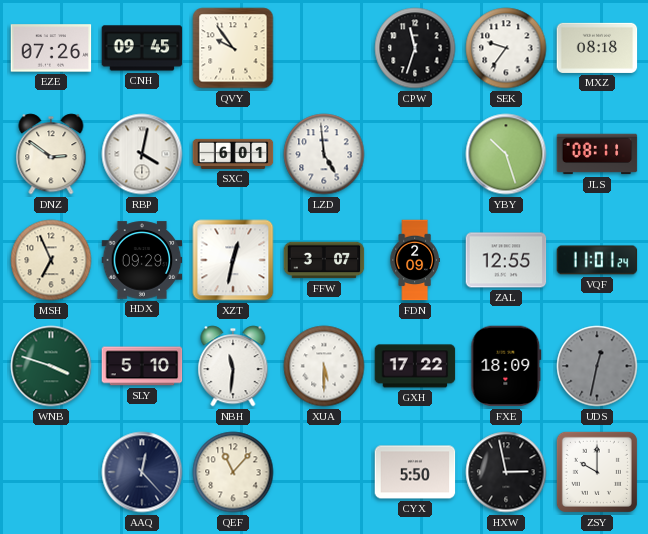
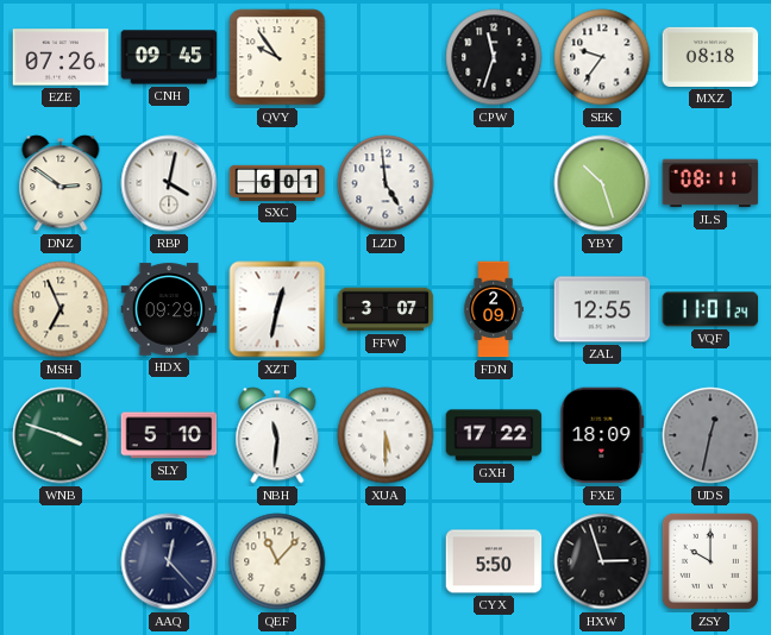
HXW: 2:58 -> 2:57 (602, 561)
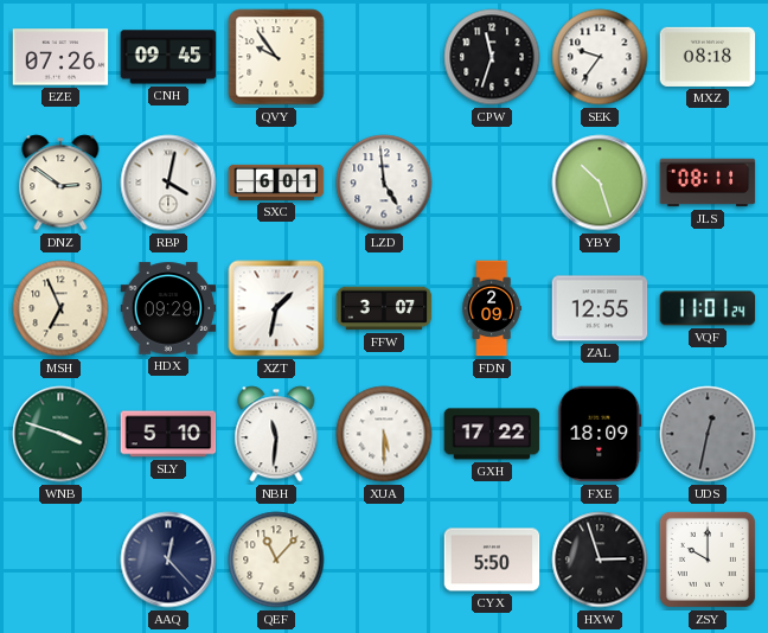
XZT: 12:32 -> 1:32 (276, 308)
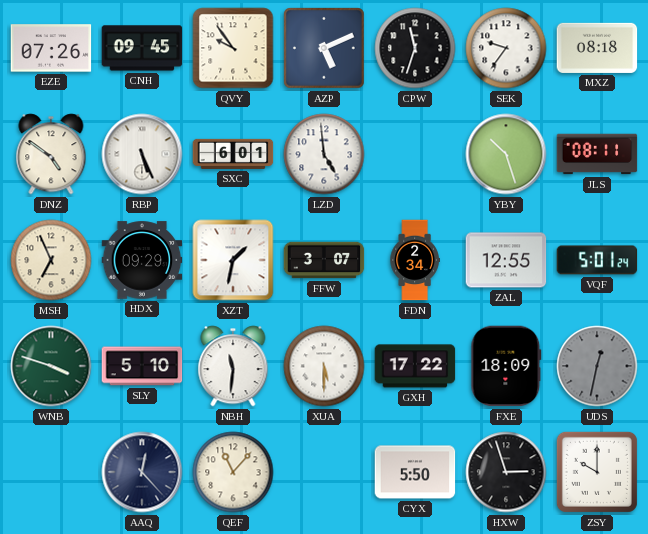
AZP: none -> 5:11 (325, 49)
DNZ: 2:51 -> 4:51 (51, 154)
RBP: 4:02 -> 5:26 (142, 154)
FDN: 2:09 -> 2:34 (415, 260)
VQF: 11:01 -> 5:01 (597, 260)
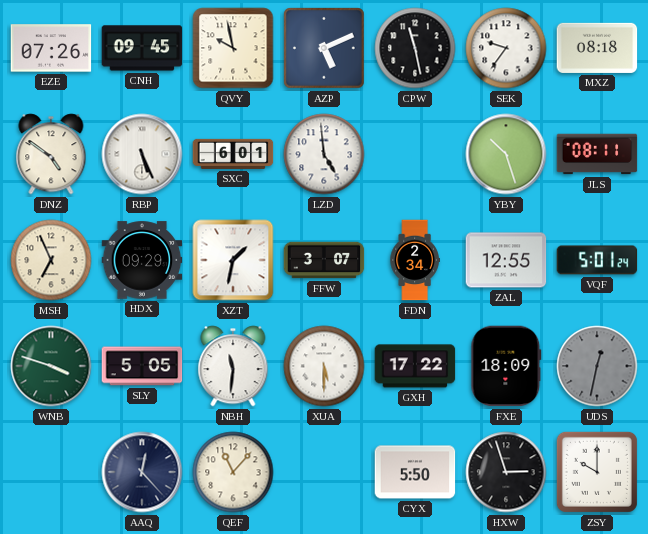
QVY: 9:54 -> 9:58 (233, 48)
CPW: 11:33 -> 11:28 (415, 48)
SLY: 5:10 -> 5:05 (142, 366)
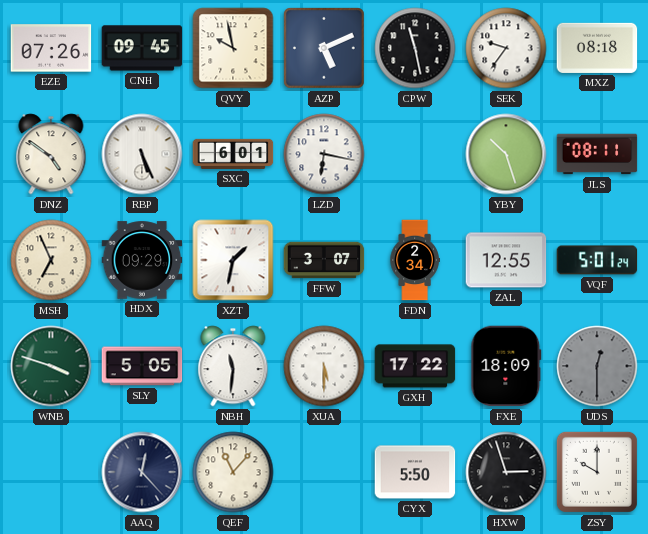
LZD: 4:59 -> 6:17 (324, 154)
UDS: 12:32 -> 12:30 (597, 366)
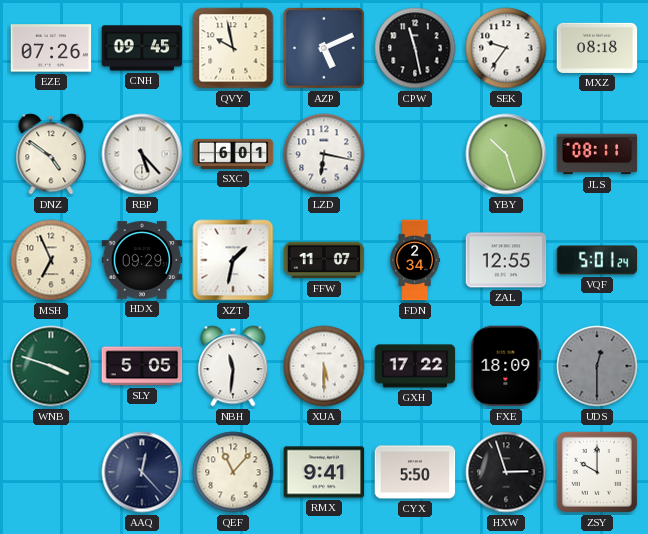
RBP: 5:26 -> 5:23 (142, 154)
FFW: 3:07 -> 11:07 (324, 260)
RMX: none -> 9:41 (324, 472)
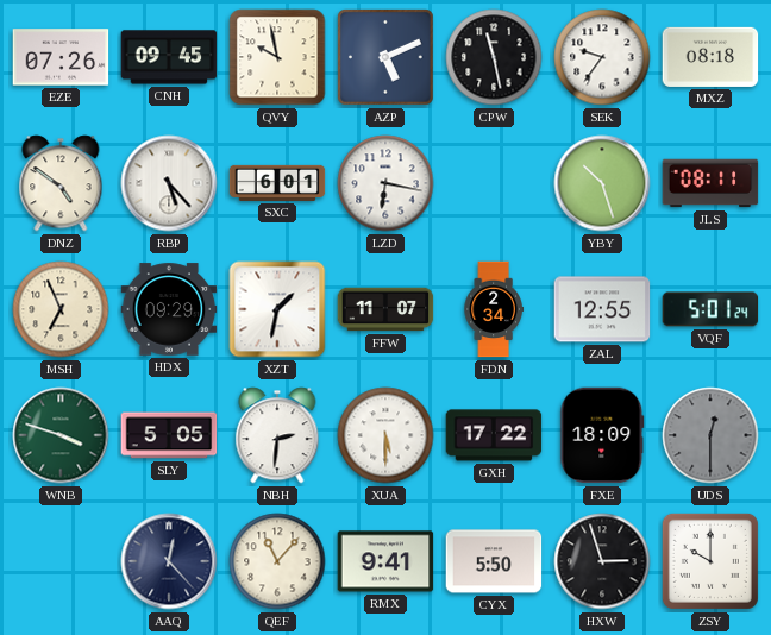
NBH: 11:31 -> 2:31 (277, 435)
